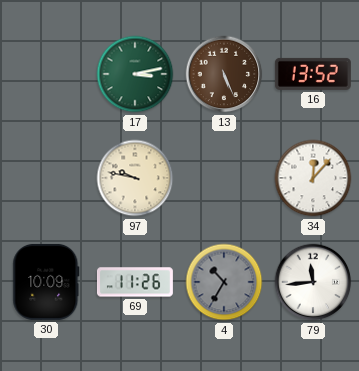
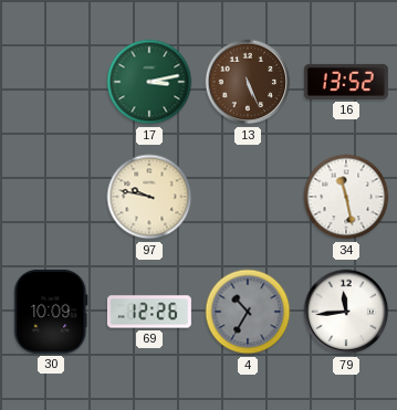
34: 12:07 -> 11:28 (346, 197)
69: 11:26 -> 12:26 (149, 312)
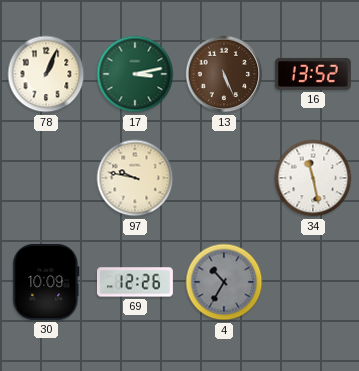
78: none -> 1:04 (46, 74)
79: 11:44 -> none (346, 312)
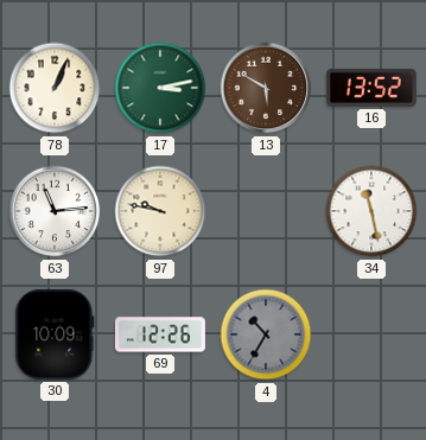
13: 5:26 -> 5:50 (266, 88)
63: none -> 11:14 (55, 211)
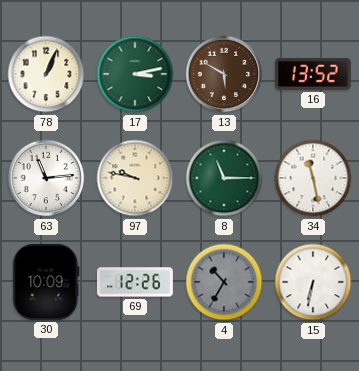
8: none -> 11:15 (224, 178)
15: none -> 6:32 (313, 282)
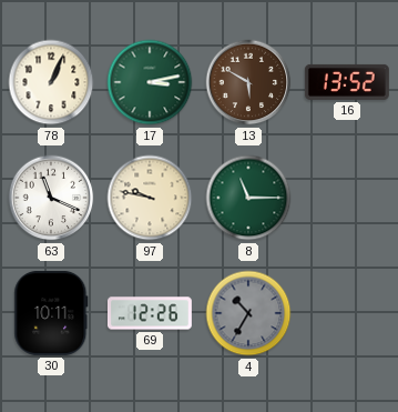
63: 11:14 -> 11:19 (51, 198)
34: 11:28 -> none (313, 178)
30: 10:09 -> 10:11 (51, 313)
15: 6:32 -> none (313, 282)
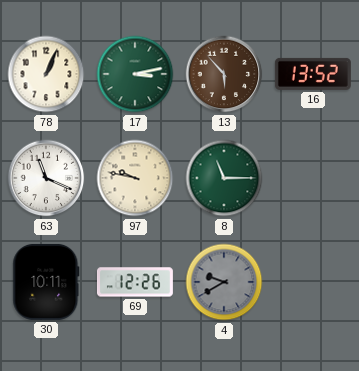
13: 5:50 -> 5:53 (224, 74)
4: 10:35 -> 9:40 (224, 282)
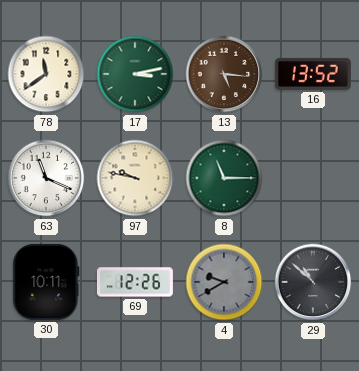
78: 1:04 -> 11:39 (46, 74)
13: 5:53 -> 5:16 (224, 74)
29: none -> 10:52 (313, 282)
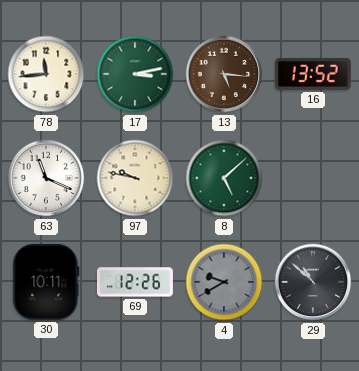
78: 11:39 -> 11:44 (46, 74)
8: 11:15 -> 5:08 (224, 178)
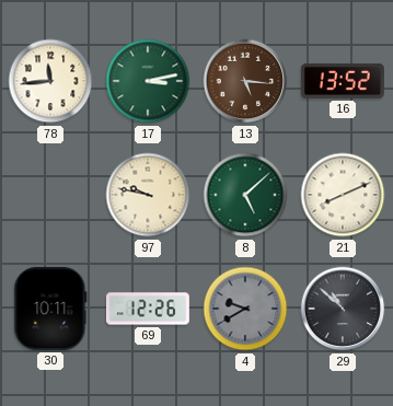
63: 11:19 -> none (46, 178)
21: none -> 8:11 (343, 195)
